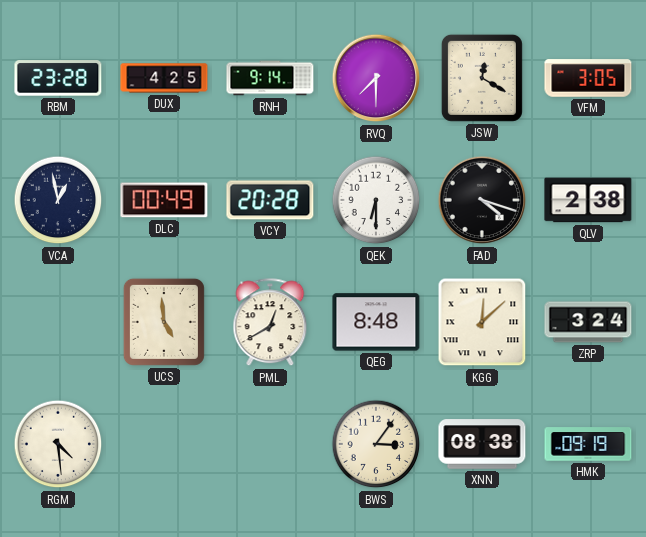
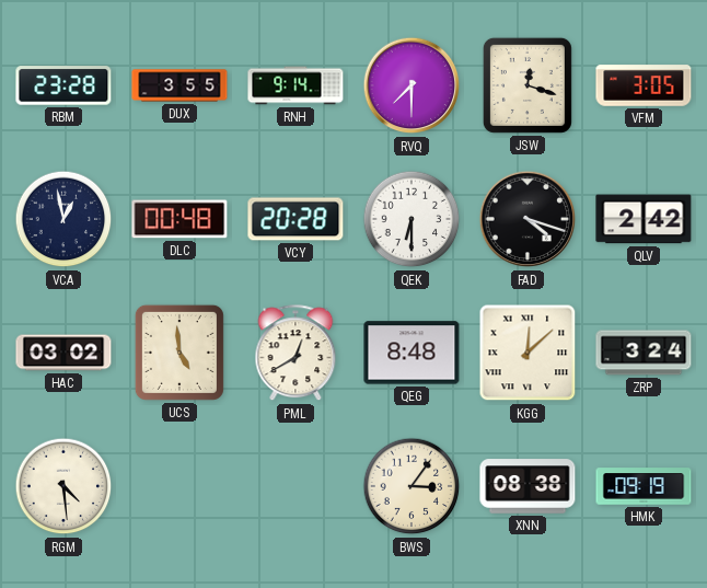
DUX: 4:25 -> 3:55 (179, 85)
JSW: 12:20 -> 12:18 (528, 85)
DLC: 00:49 -> 00:48 (179, 219)
QLV: 2:38 -> 2:42 (644, 219)
HAC: none -> 03:02 (63, 353)
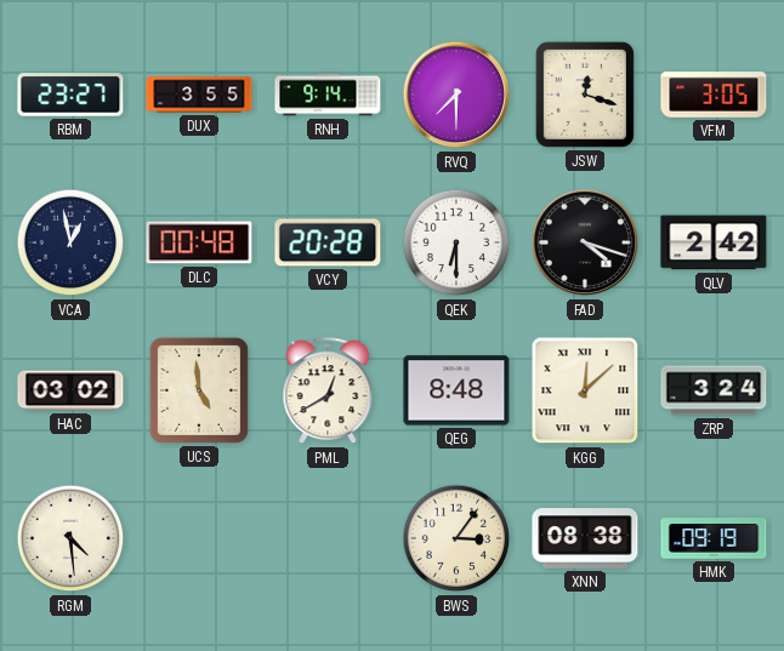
RBM: 23:28 -> 23:27 (70, 95)
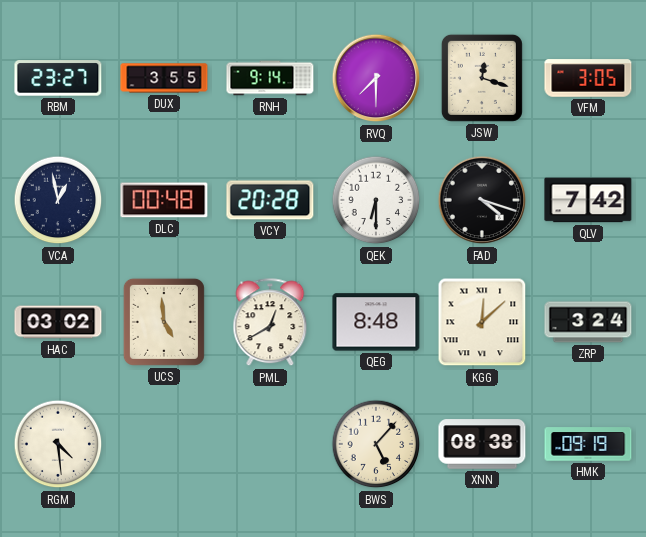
QLV: 2:42 -> 7:42 (588, 200)
BWS: 3:06 -> 5:07 (376, 444)
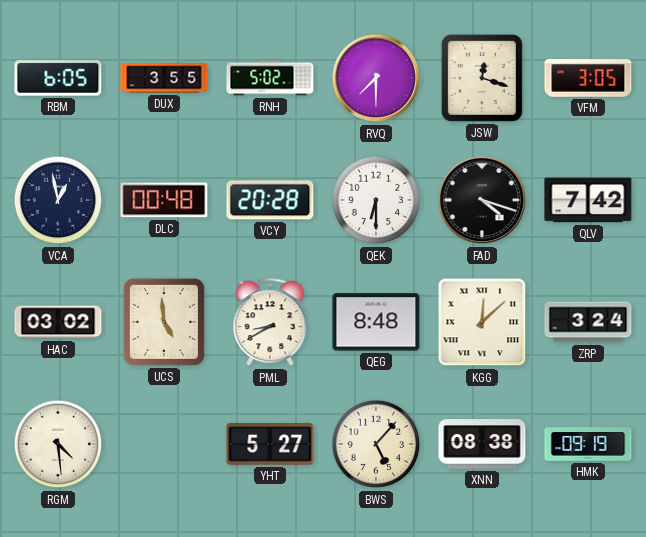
RBM: 23:27 -> 6:05 (58, 78)
RNH: 9:14 -> 5:02 (270, 78)
PML: 12:40 -> 8:40 (270, 323)
YHT: none -> 5:27 (270, 444)
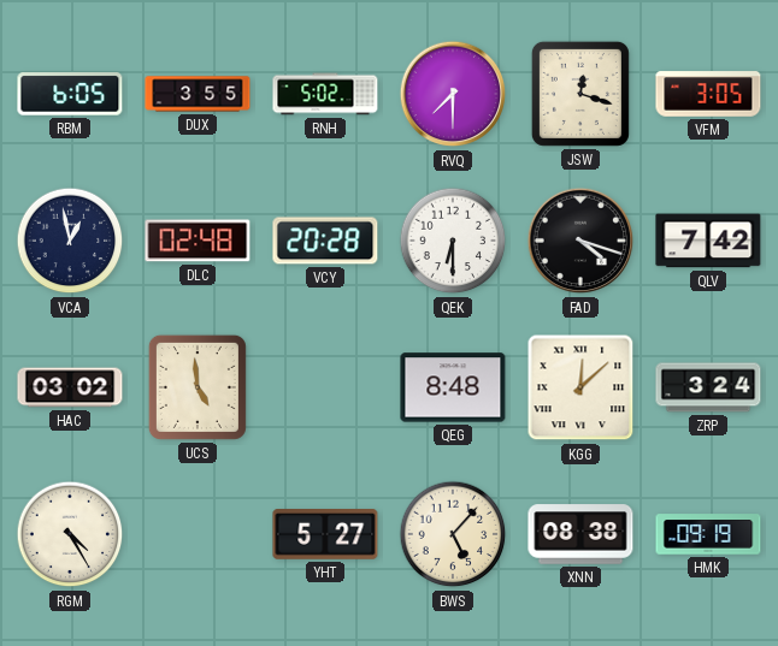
DLC: 00:48 -> 02:48 (198, 241)
PML: 8:40 -> none (270, 323)
RGM: 4:29 -> 4:25 (70, 534)
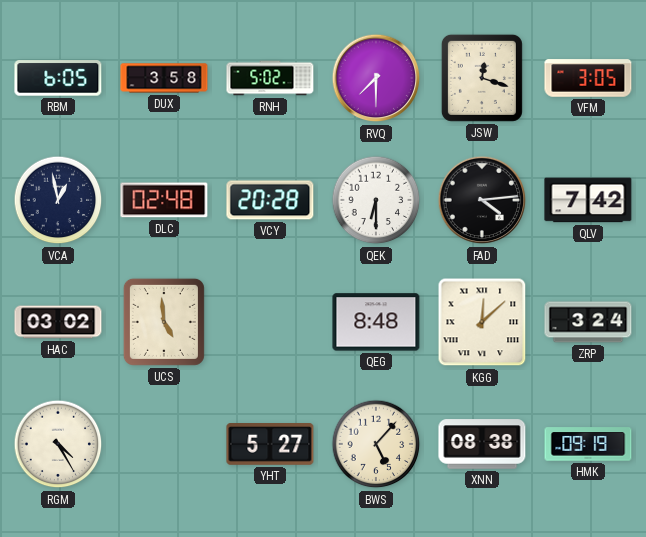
DUX: 3:55 -> 3:58 (164, 78)
FAD: 4:18 -> 4:14 (482, 200)
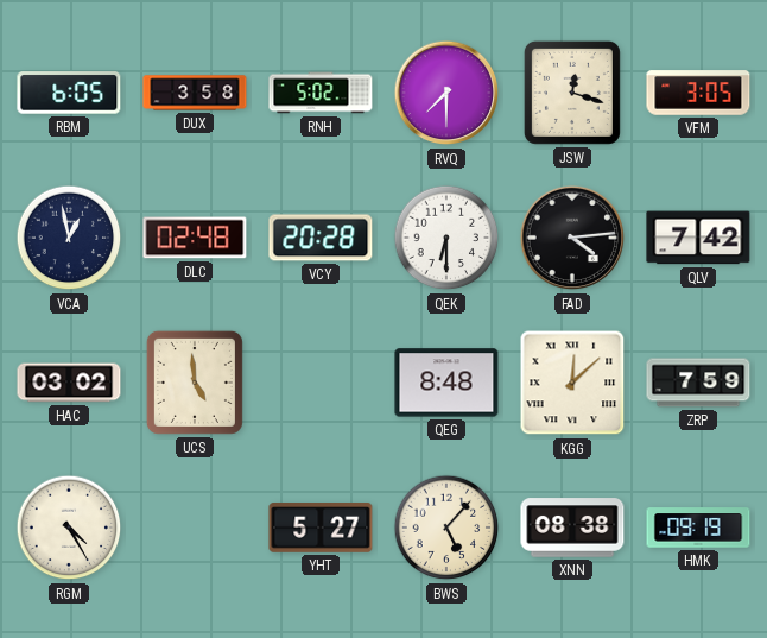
ZRP: 3:24 -> 7:59 (698, 383)
